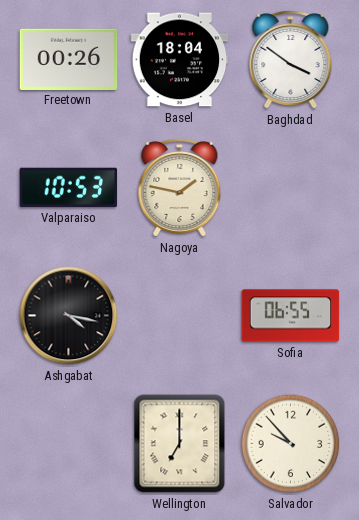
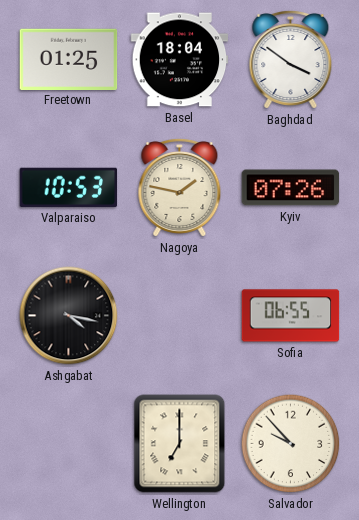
Freetown: 00:26 -> 01:25 (69, 59)
Kyiv: none -> 07:26 (291, 188)
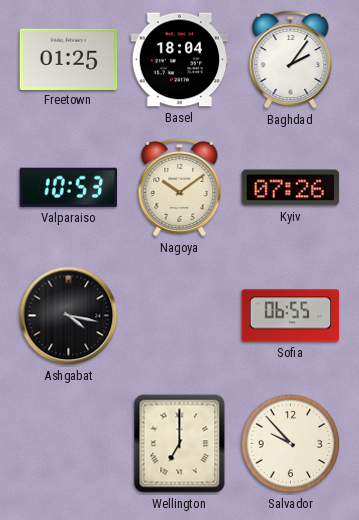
Baghdad: 3:51 -> 2:06 (291, 59)
Nagoya: 1:47 -> 10:09 (180, 187)
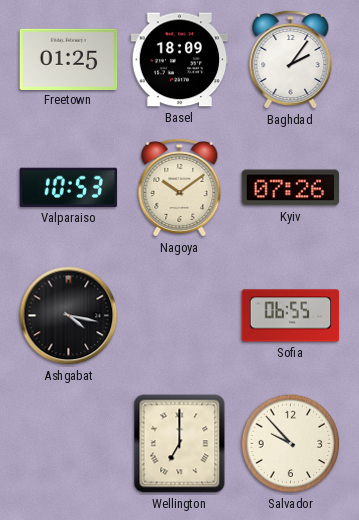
Basel: 18:04 -> 18:09 (180, 60)
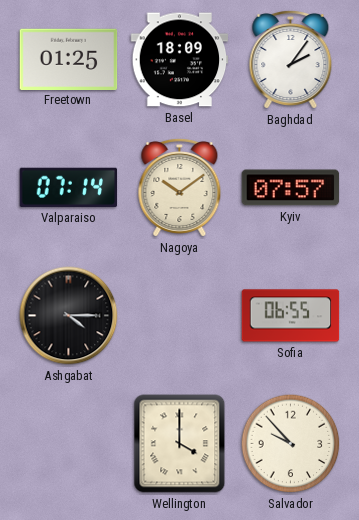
Valparaiso: 10:53 -> 07:14 (69, 187)
Kyiv: 07:26 -> 07:57 (291, 188)
Ashgabat: 4:17 -> 4:15 (69, 316)
Wellington: 7:00 -> 4:00 (180, 444)
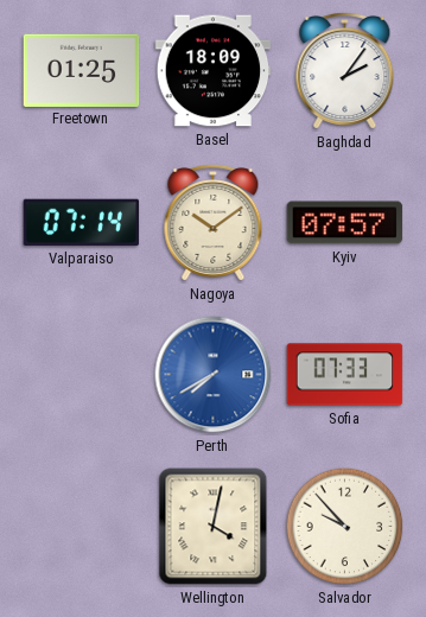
Ashgabat: 4:15 -> none (69, 316)
Perth: none -> 7:40 (214, 375)
Sofia: 06:55 -> 07:33 (345, 375)
Wellington: 4:00 -> 4:02 (214, 527)
